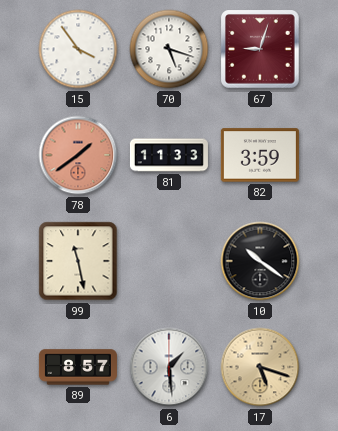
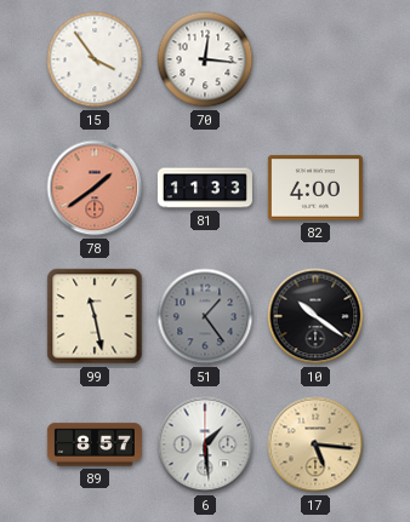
70: 5:18 -> 12:16 (205, 59)
67: 9:03 -> none (260, 49)
82: 3:59 -> 4:00 (315, 188)
51: none -> 1:24 (205, 316)
17: 5:18 -> 5:16 (315, 444)
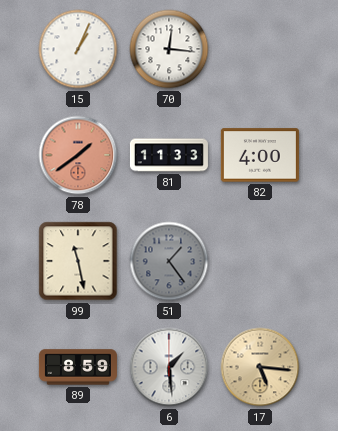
15: 3:54 -> 1:04 (78, 49)
10: 10:21 -> none (315, 316)
89: 8:57 -> 8:59 (78, 367)
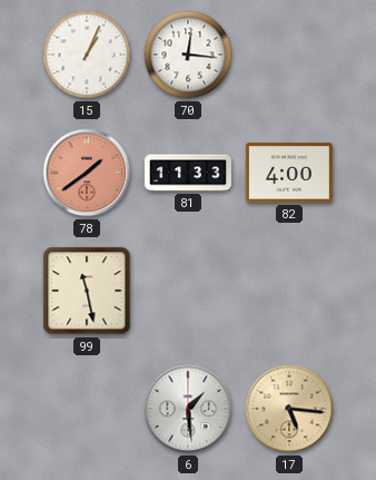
51: 1:24 -> none (169, 261)
89: 8:59 -> none (78, 367)
